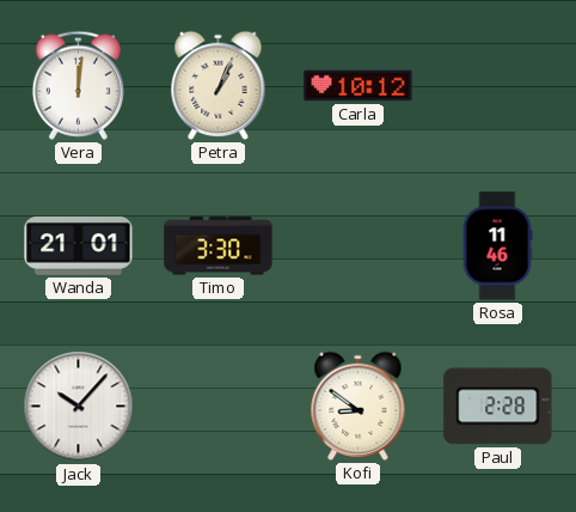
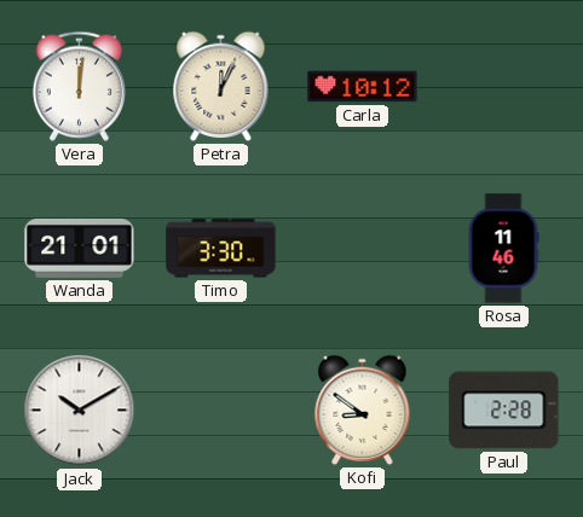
Petra: 1:04 -> 12:04 (221, 86)
Jack: 10:07 -> 10:10 (80, 411)
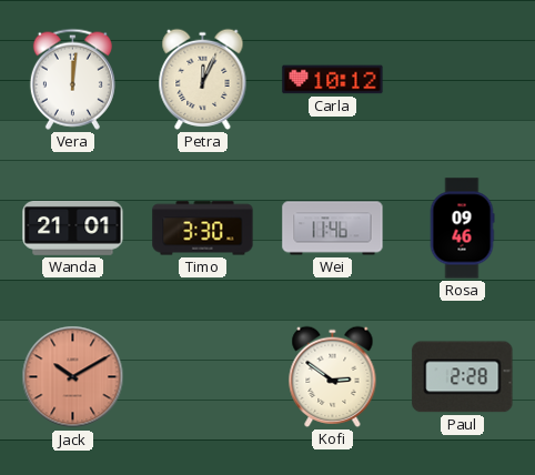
Wei: none -> 11:46 (333, 229)
Rosa: 11:46 -> 09:46 (462, 229)
Jack dial: white -> salmon (73, 377)
Kofi: 8:51 -> 2:51 (333, 376)
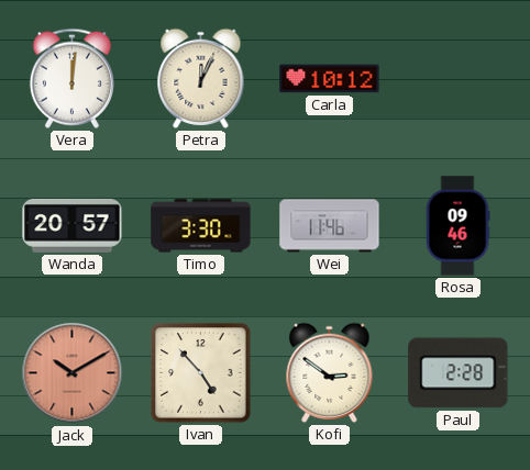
Wanda: 21:01 -> 20:57 (73, 225)
Ivan: none -> 4:53 (201, 373)
